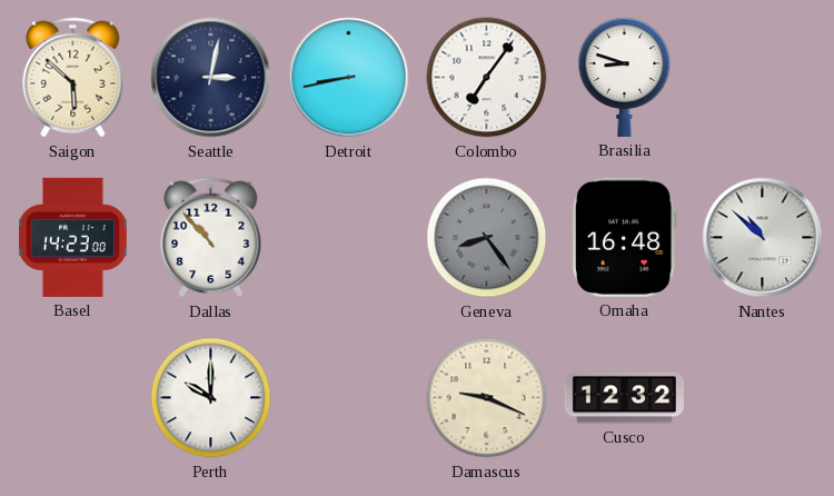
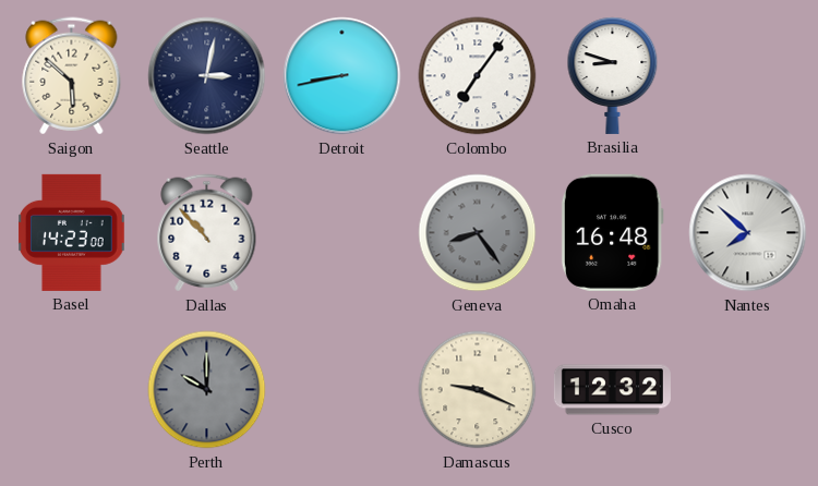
Nantes: 10:52 -> 7:52 (748, 233)
Perth dial: white -> grey (207, 390)
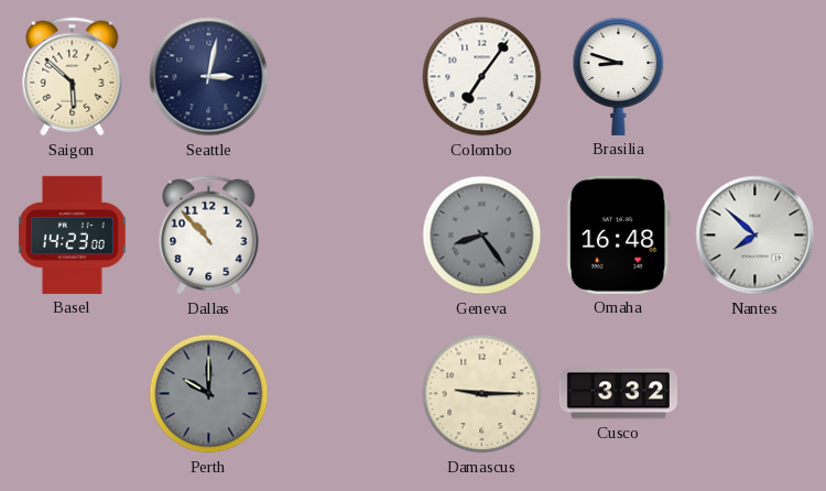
Detroit: 8:43 -> none (342, 76)
Damascus: 9:19 -> 9:15 (482, 394)
Cusco: 12:32 -> 3:32 (618, 394)
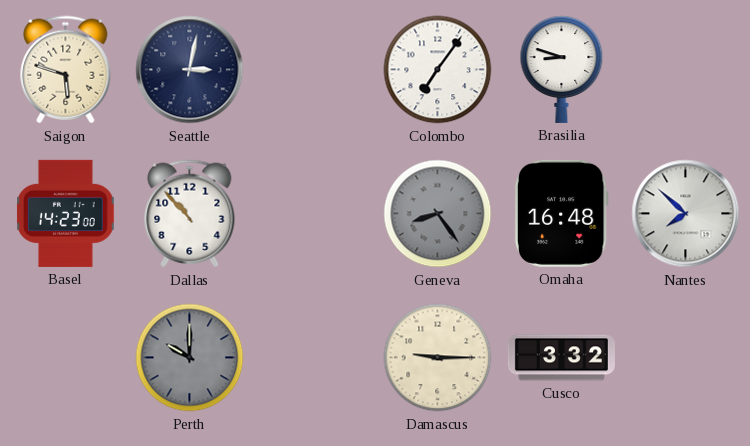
Saigon: 5:52 -> 5:48 (66, 70)
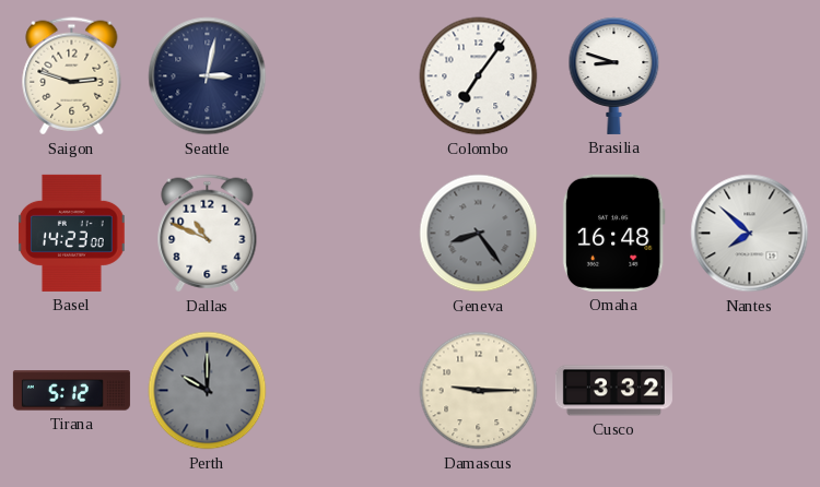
Saigon: 5:48 -> 2:48 (72, 76)
Dallas: 10:53 -> 10:49 (208, 234)
Tirana: none -> 5:12 (71, 391)
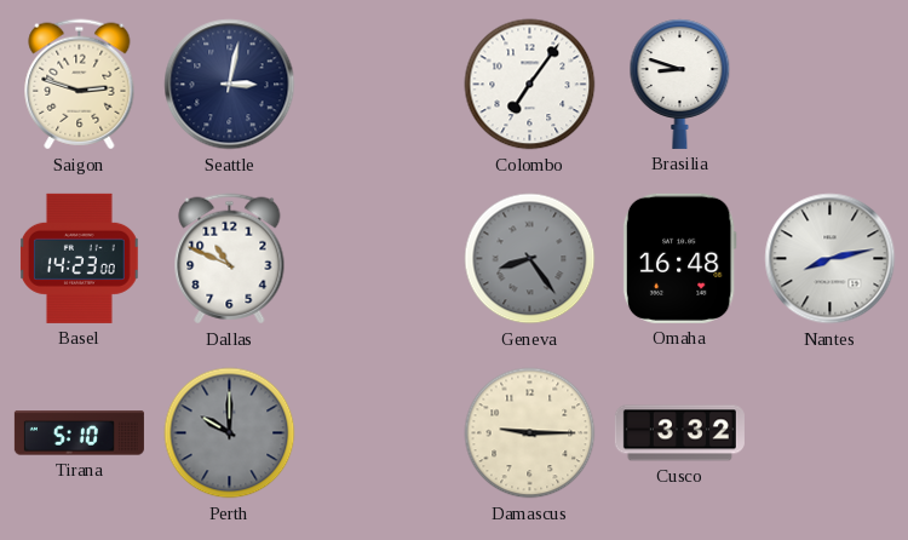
Nantes: 7:52 -> 8:13 (831, 259)
Tirana: 5:12 -> 5:10 (79, 433)
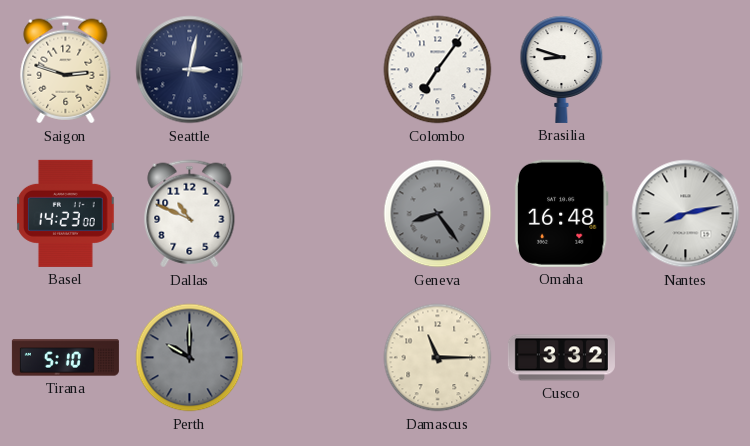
Damascus: 9:15 -> 11:15 (438, 358)
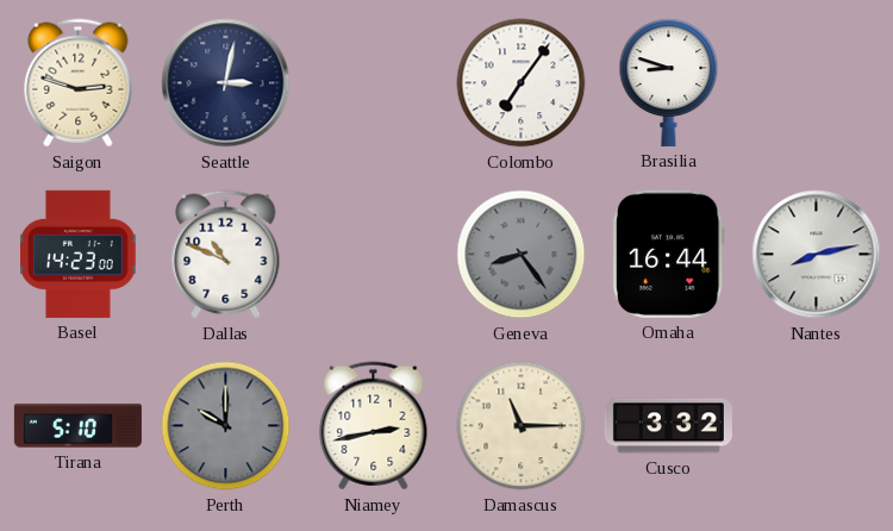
Omaha: 16:48 -> 16:44 (668, 254)
Niamey: none -> 2:43 (374, 426)
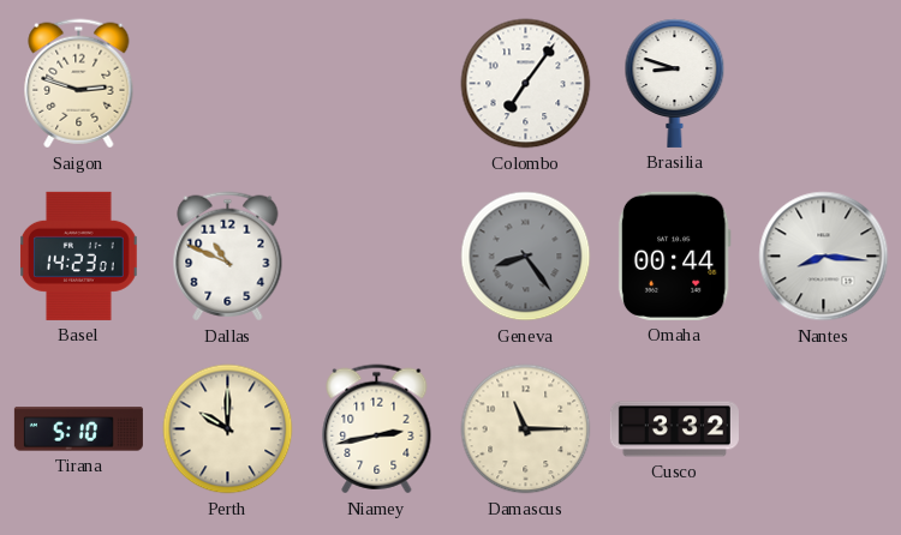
Seattle: 3:02 -> none (226, 83)
Basel: 14:23:00 -> 14:23:01 (79, 256)
Omaha: 16:44 -> 00:44 (674, 256)
Nantes: 8:13 -> 8:16 (824, 257)
Perth dial: grey -> cream (228, 429)
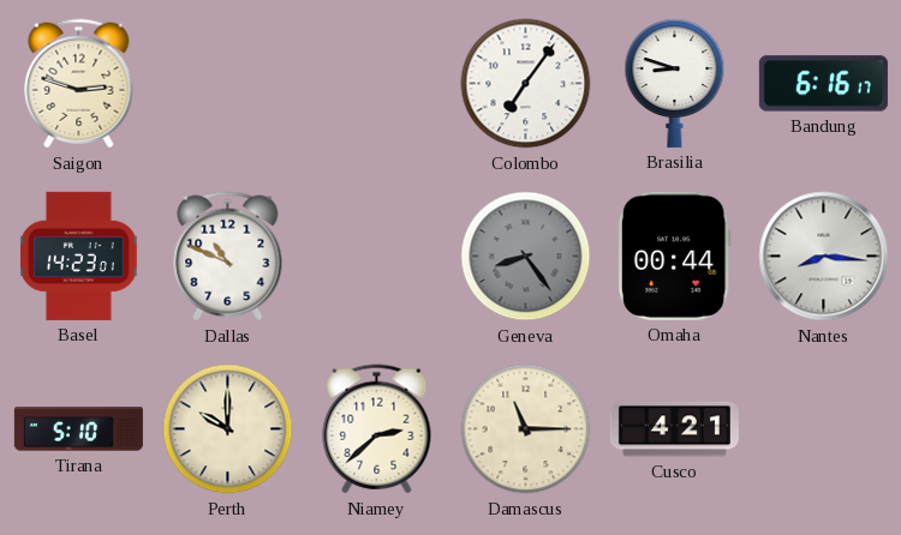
Bandung: none -> 6:16 (823, 84)
Niamey: 2:43 -> 2:38 (377, 429)
Cusco: 3:32 -> 4:21 (674, 429)
